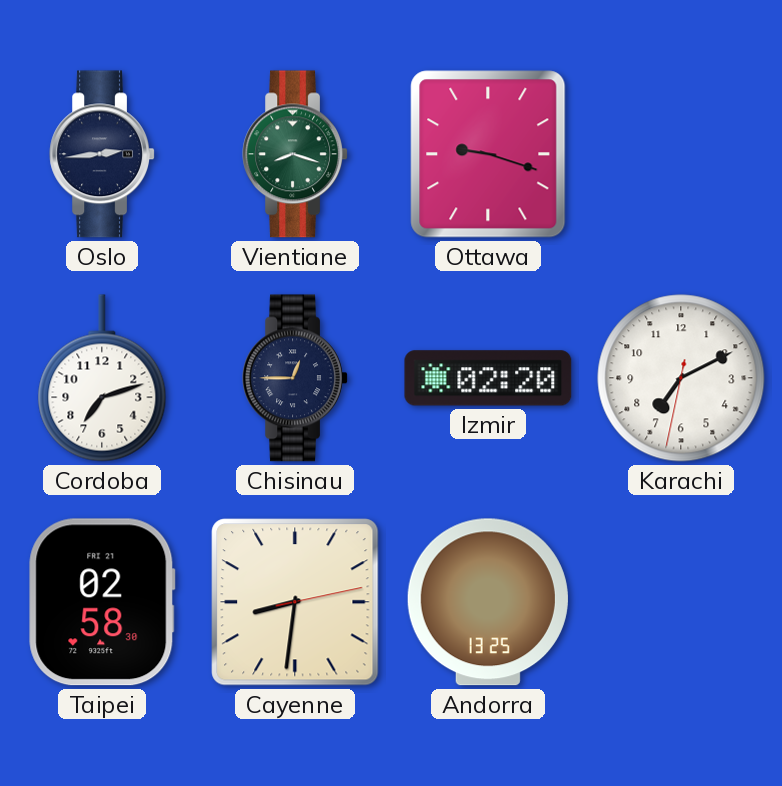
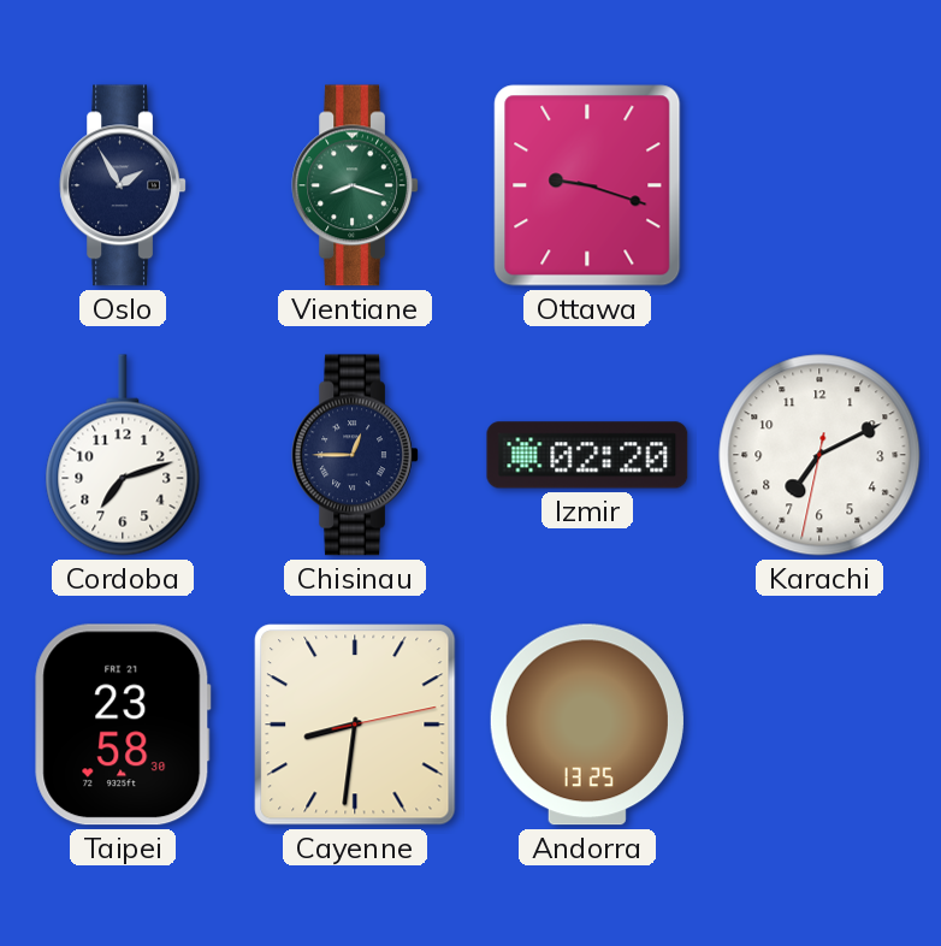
Oslo: 2:44 -> 1:55 (123, 185)
Taipei: 02:58 -> 23:58 (123, 725)
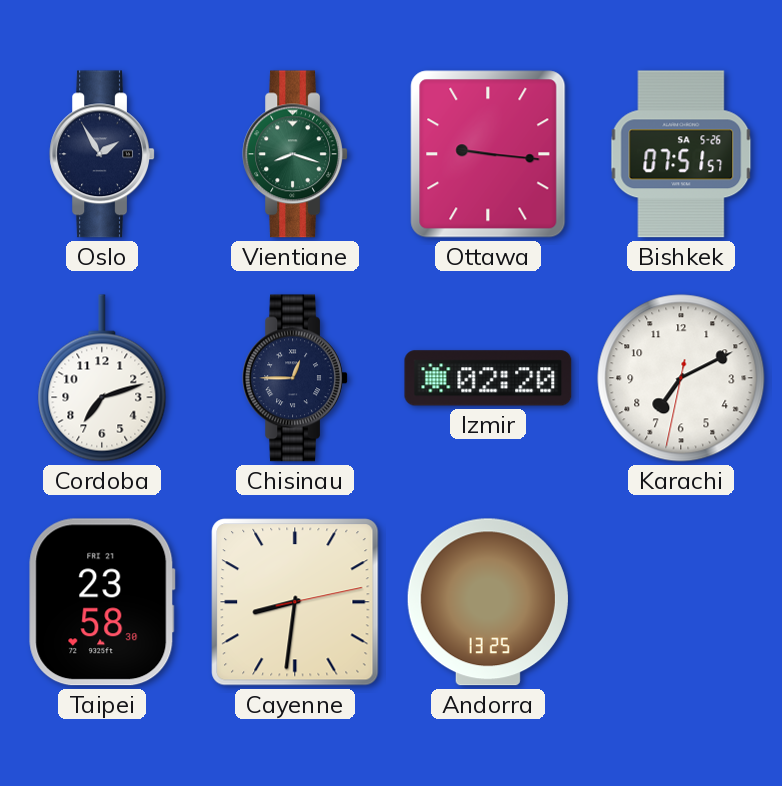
Ottawa: 9:18 -> 9:16 (488, 154)
Bishkek: none -> 07:51 (681, 154)
